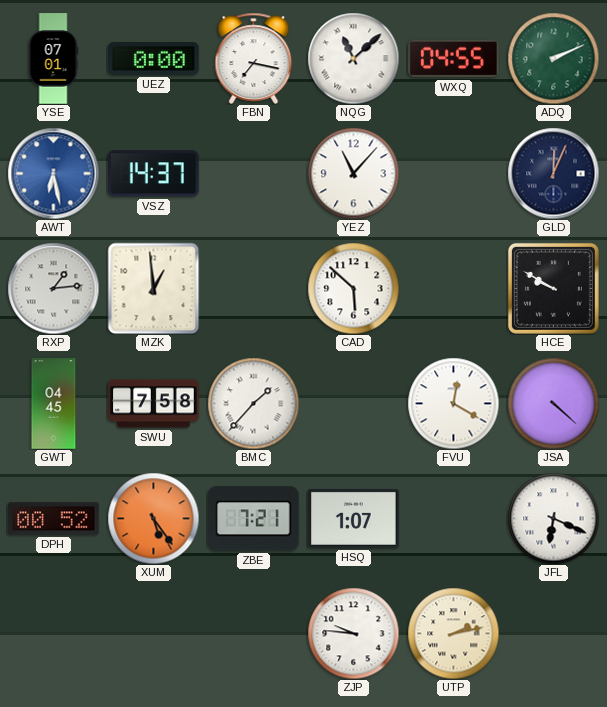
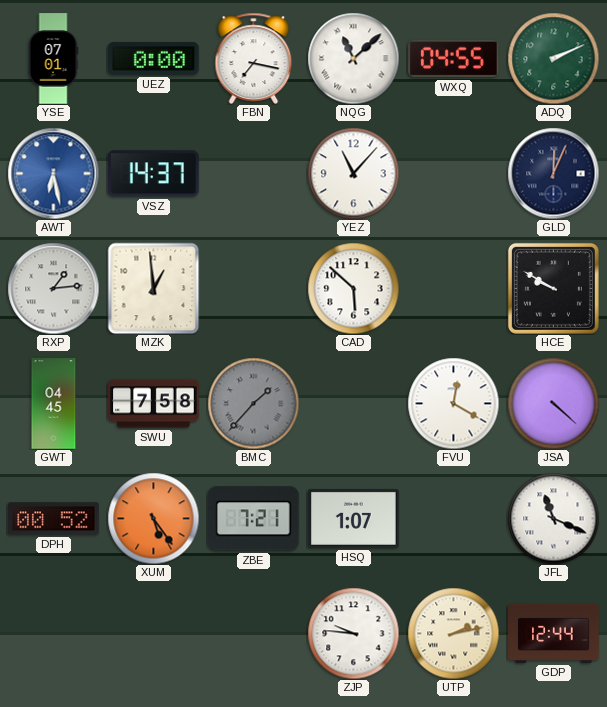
BMC dial: white -> grey (253, 403)
JFL: 6:19 -> 11:19 (553, 518)
GDP: none -> 12:44 (554, 633)
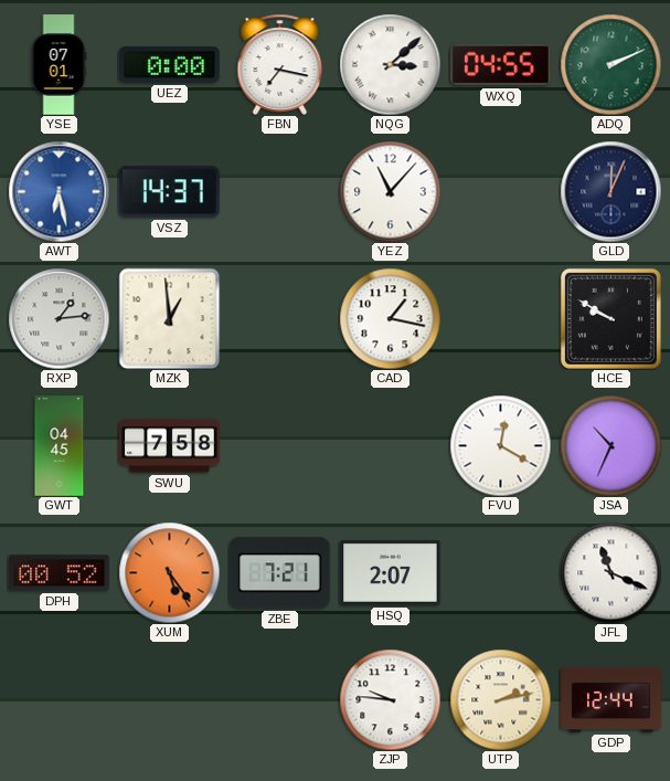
NQG: 11:08 -> 3:08 (390, 64)
CAD: 5:52 -> 1:17 (390, 318)
BMC: 1:37 -> none (253, 403)
JSA: 4:22 -> 10:34 (610, 445)
HSQ: 1:07 -> 2:07 (391, 572)
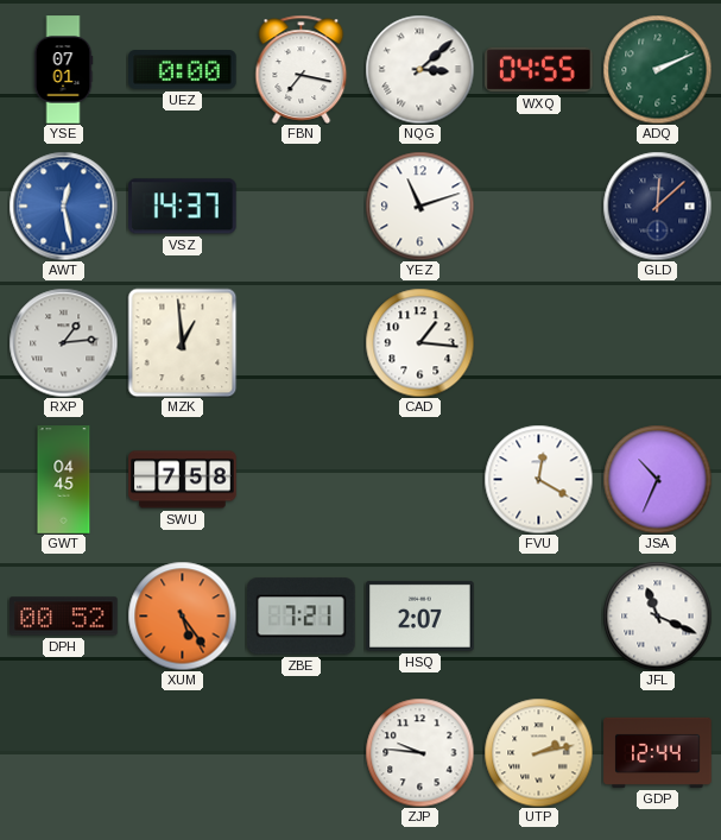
AWT: 6:28 -> 12:28 (63, 206)
YEZ: 11:07 -> 11:12 (419, 206)
GLD: 12:04 -> 12:08 (657, 206)
CAD: 1:17 -> 1:16 (419, 342)
HCE: 9:50 -> none (610, 318)
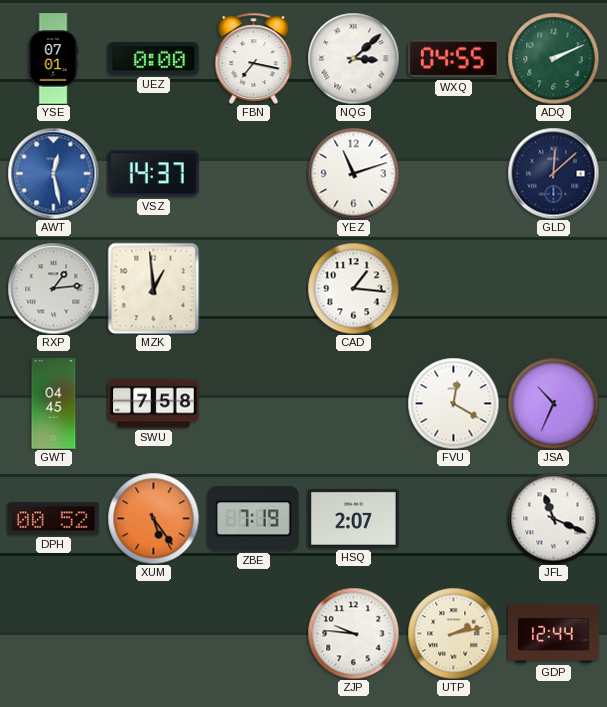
ZBE: 7:21 -> 7:19 (254, 519)
